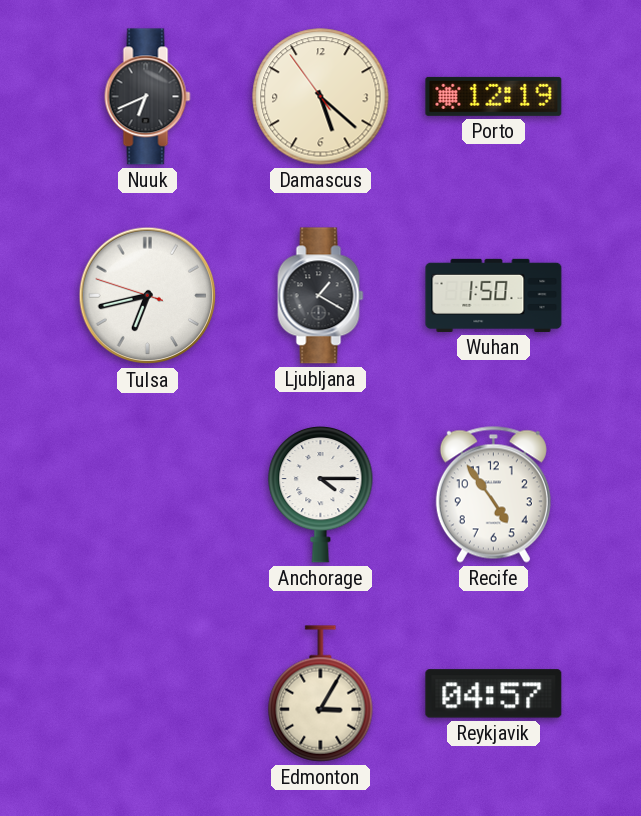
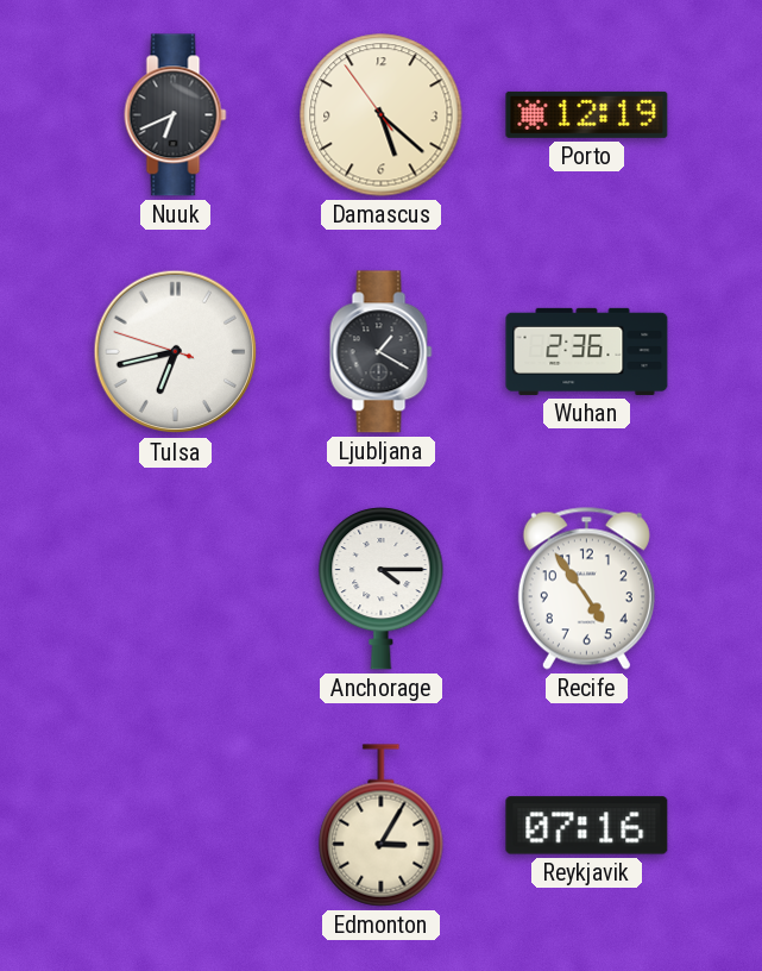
Wuhan: 1:50 -> 2:36 (587, 351)
Reykjavik: 04:57 -> 07:16 (587, 826)
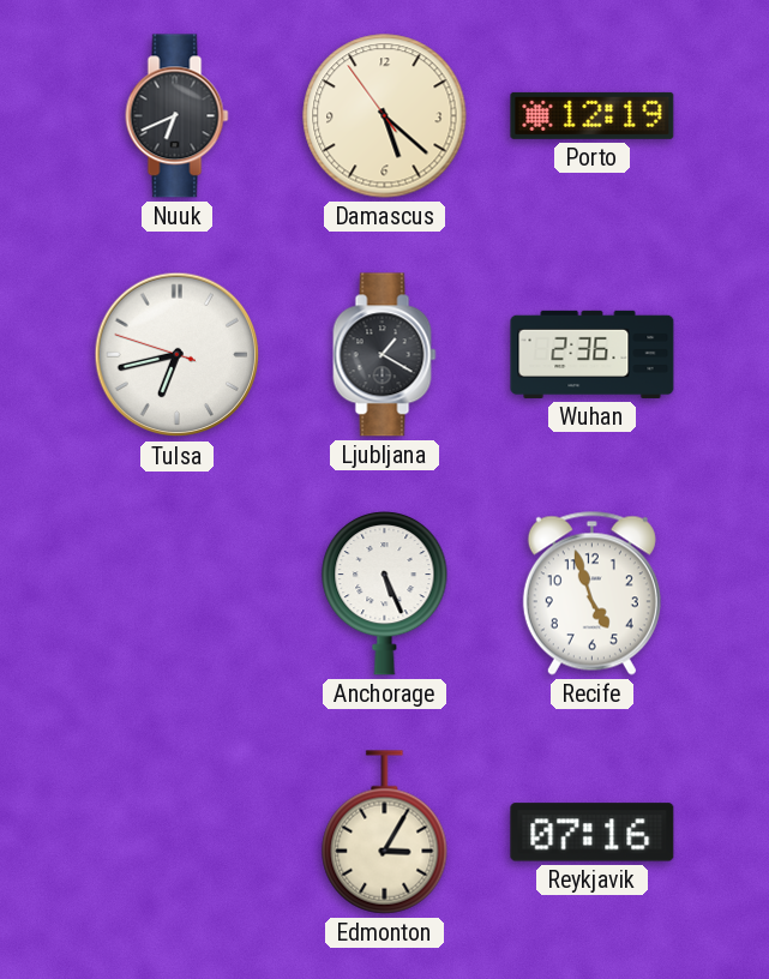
Anchorage: 4:15 -> 5:26 (385, 593)
Recife: 4:54 -> 4:57 (591, 593)
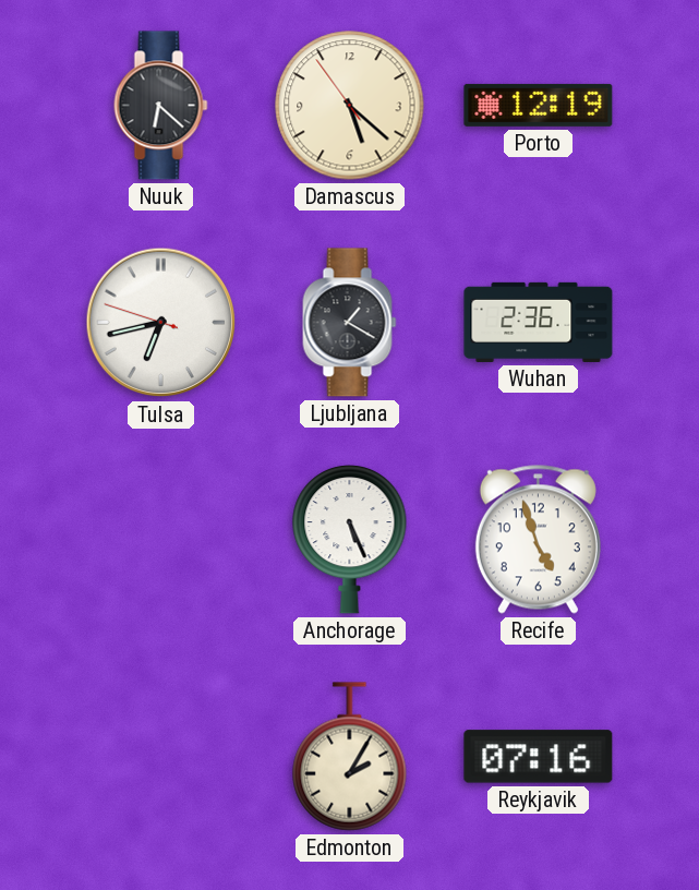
Nuuk: 6:41 -> 6:22 (161, 106)
Edmonton: 3:05 -> 2:05 (350, 757)
